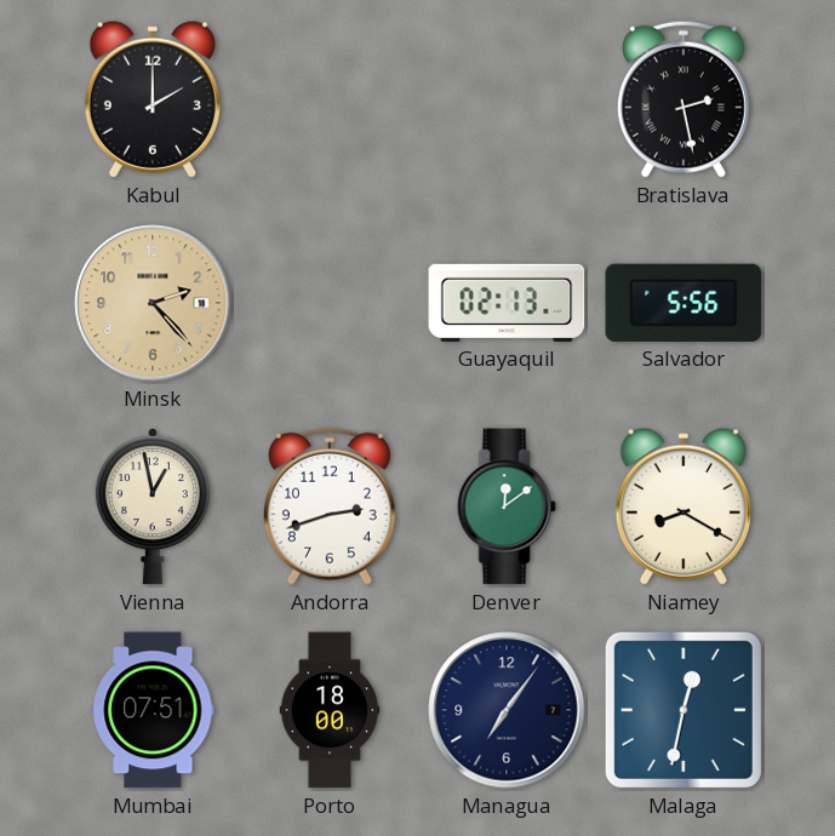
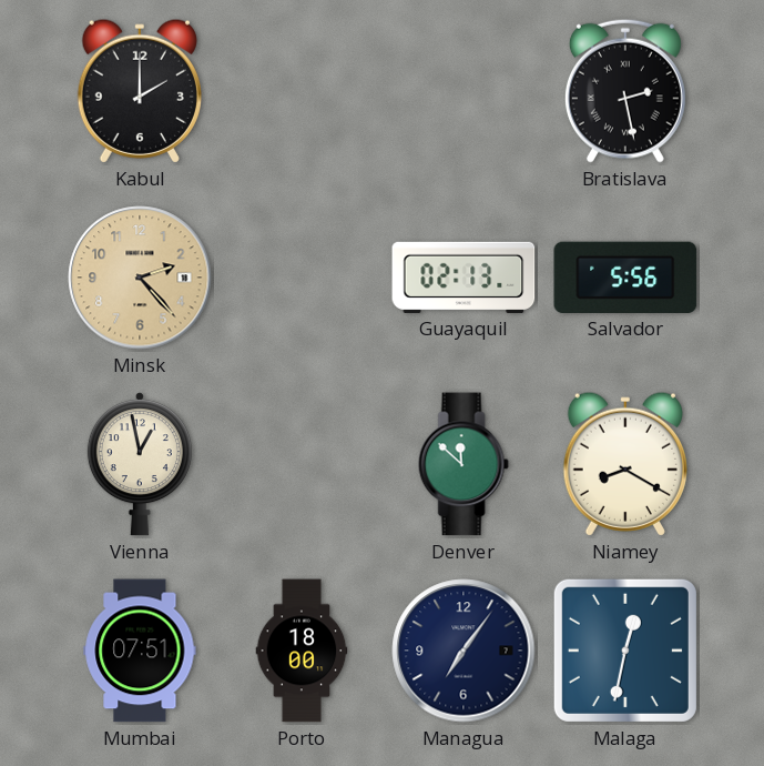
Andorra: 2:42 -> none (330, 506)
Denver: 12:09 -> 11:52 (464, 464)
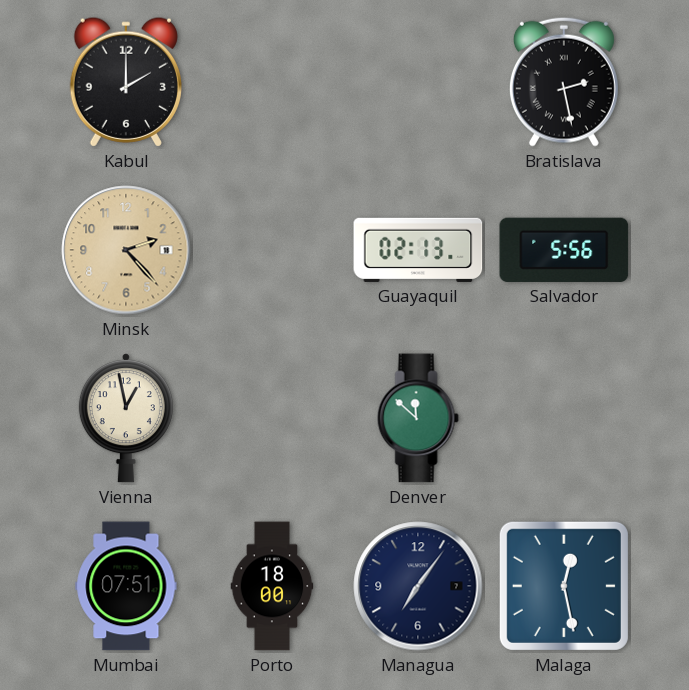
Niamey: 8:20 -> none (625, 464)
Malaga: 12:32 -> 12:28 (564, 586)
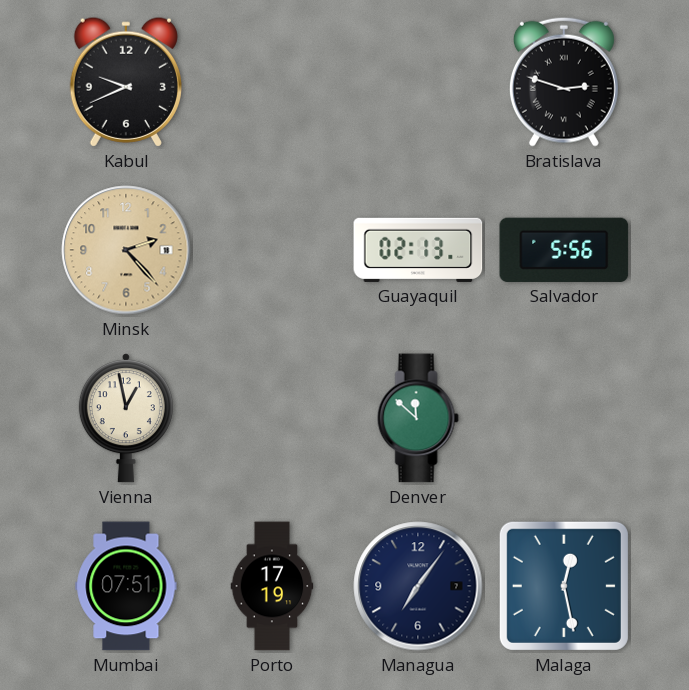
Kabul: 2:00 -> 9:41 (126, 82)
Bratislava: 2:28 -> 2:48 (564, 82)
Porto: 18:00 -> 17:19 (272, 586)
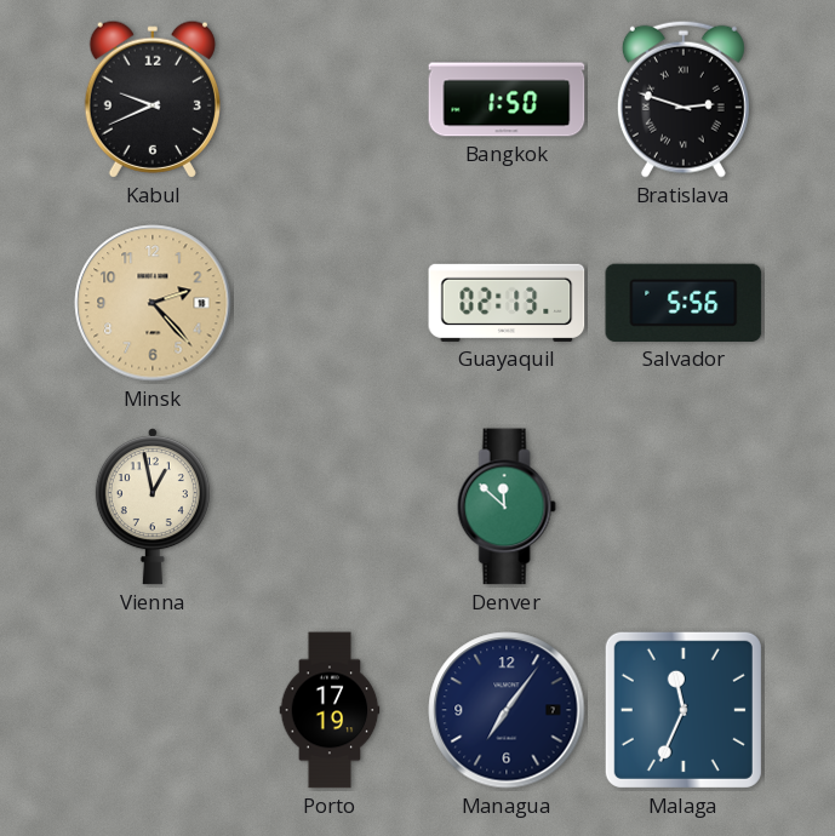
Bangkok: none -> 1:50 (507, 99)
Mumbai: 07:51 -> none (126, 586)
Malaga: 12:28 -> 11:34 (684, 710)
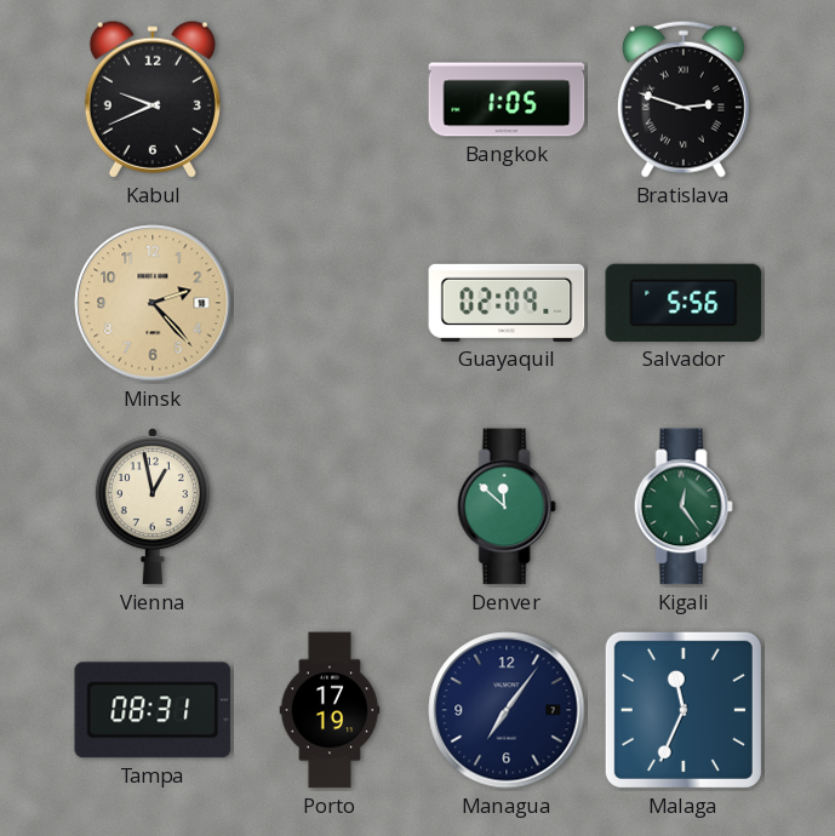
Bangkok: 1:50 -> 1:05 (507, 99)
Guayaquil: 02:13 -> 02:09 (507, 303)
Kigali: none -> 12:24 (684, 506)
Tampa: none -> 08:31 (153, 710)
